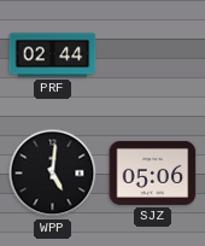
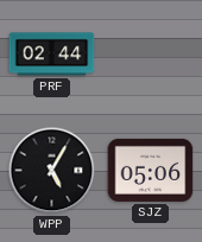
WPP: 5:01 -> 5:05 (52, 171)
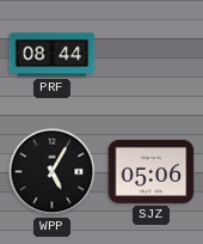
PRF: 02:44 -> 08:44 (53, 55)
